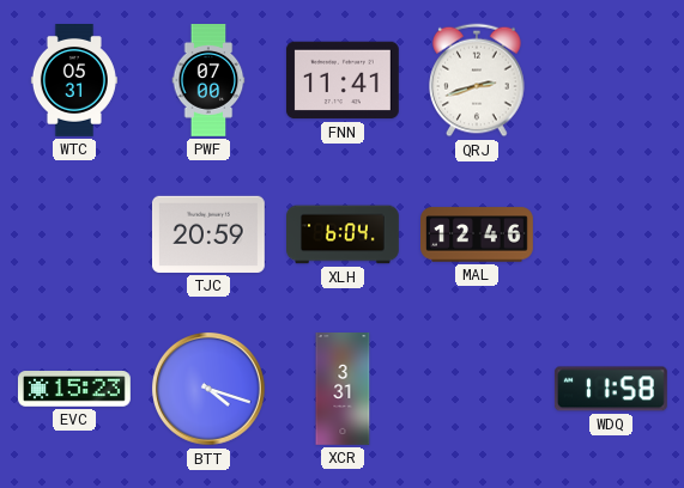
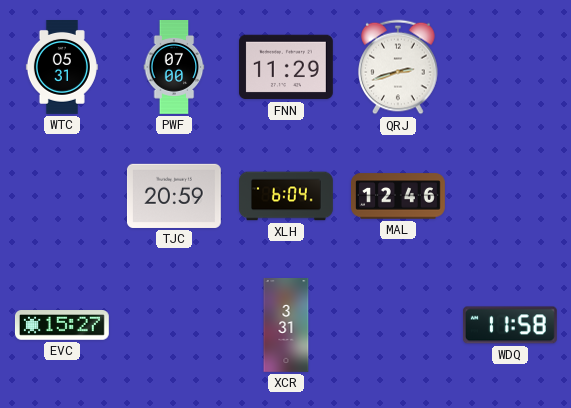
FNN: 11:41 -> 11:29 (286, 67)
EVC: 15:23 -> 15:27 (62, 326)
BTT: 4:18 -> none (210, 390)
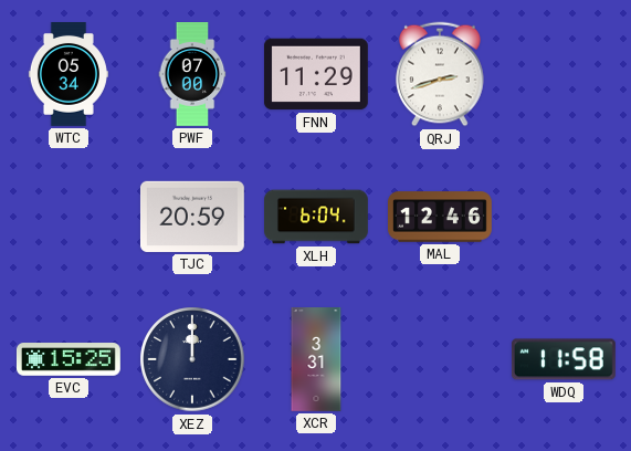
WTC: 05:31 -> 05:34 (69, 75)
EVC: 15:27 -> 15:25 (69, 360)
XEZ: none -> 12:00 (192, 359)
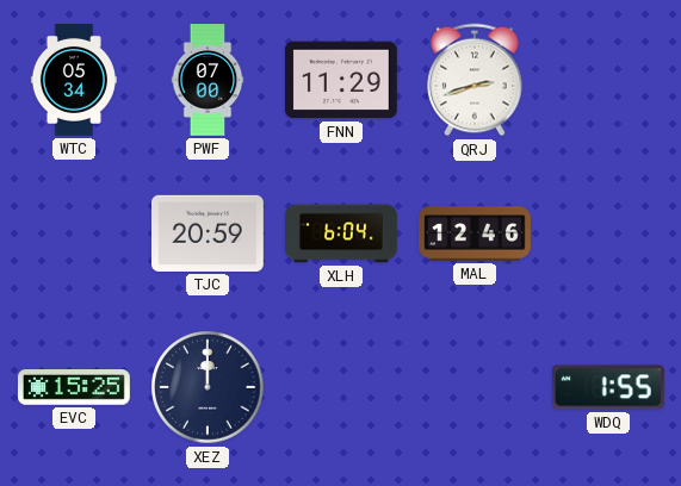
XCR: 3:31 -> none (316, 360)
WDQ: 11:58 -> 1:55 (608, 387)
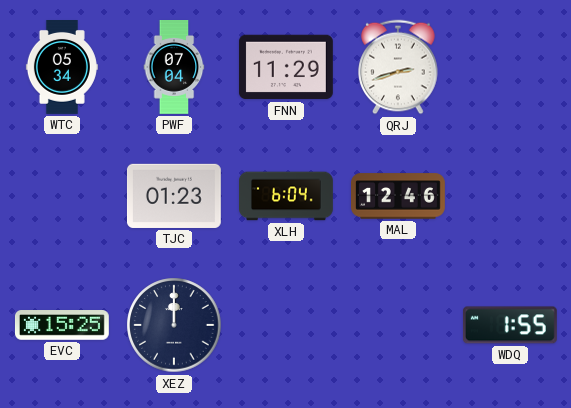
PWF: 07:00 -> 07:04 (174, 68)
TJC: 20:59 -> 01:23 (174, 196)
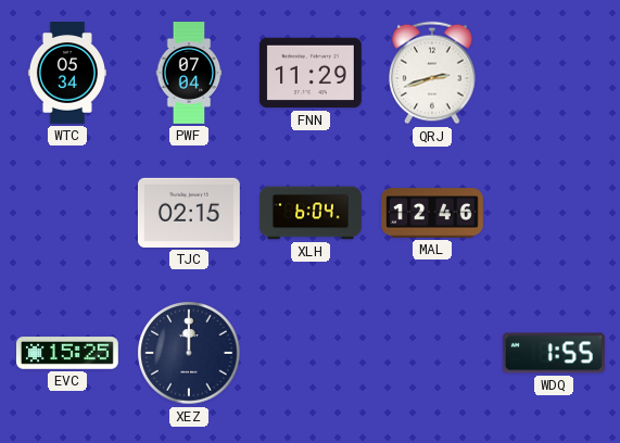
TJC: 01:23 -> 02:15 (189, 213)
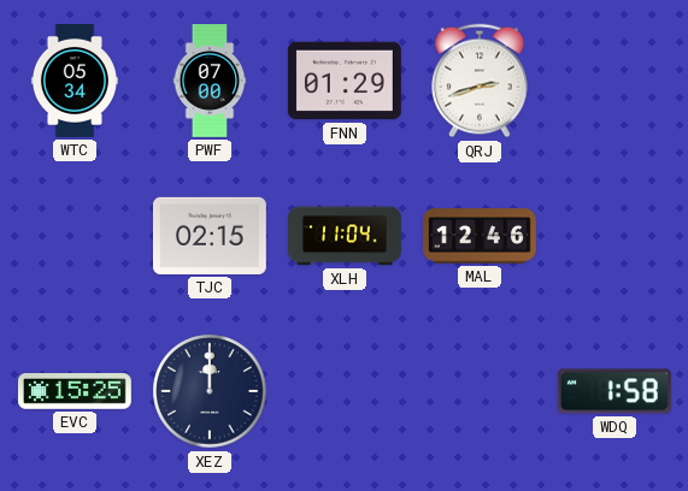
PWF: 07:04 -> 07:00 (210, 82)
FNN: 11:29 -> 01:29 (345, 81)
XLH: 6:04 -> 11:04 (346, 236)
WDQ: 1:55 -> 1:58 (615, 391)
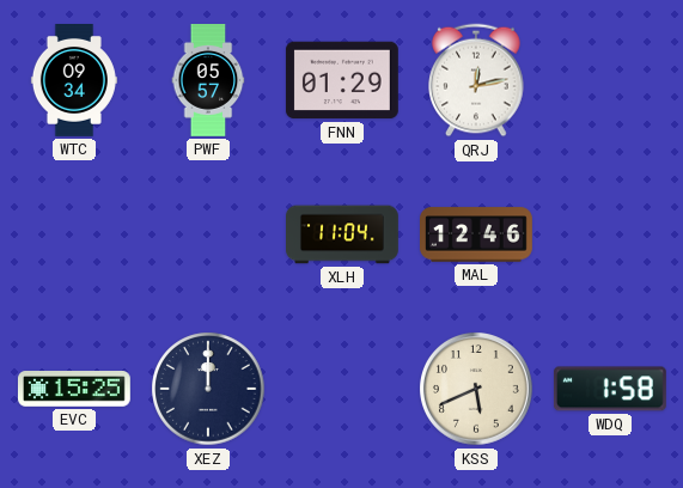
WTC: 05:34 -> 09:34 (74, 81)
PWF: 07:00 -> 05:57 (208, 81)
QRJ: 2:42 -> 12:13 (476, 80)
TJC: 02:15 -> none (210, 236)
KSS: none -> 5:41 (477, 390)
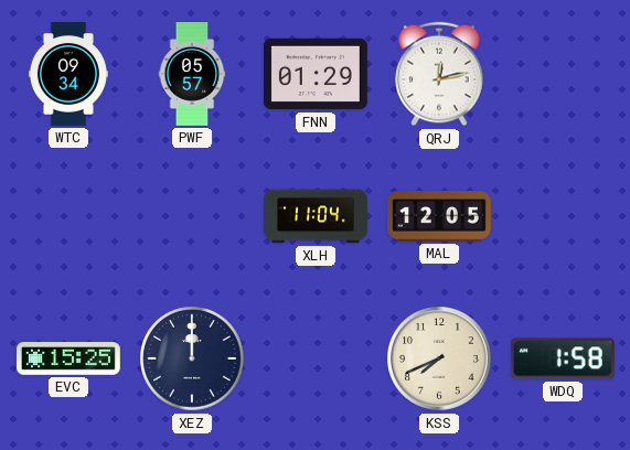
MAL: 12:46 -> 12:05 (440, 216)
KSS: 5:41 -> 7:41 (440, 360)
